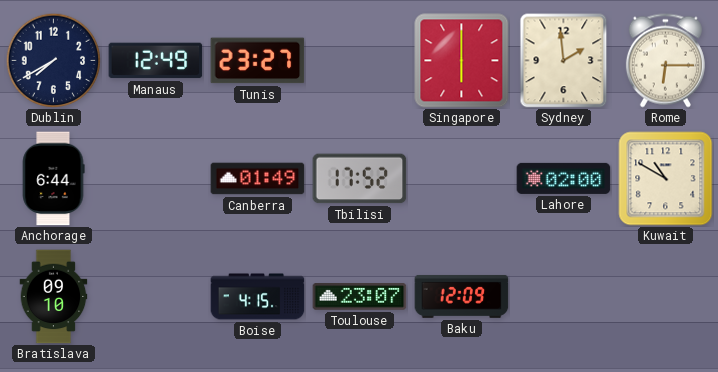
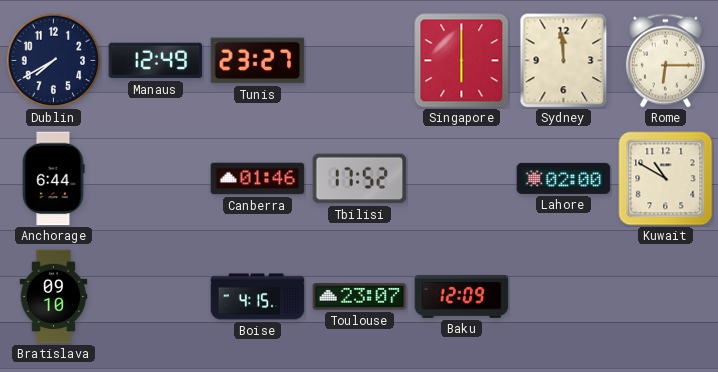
Sydney: 1:59 -> 11:59 (564, 61)
Canberra: 01:49 -> 01:46 (258, 179)
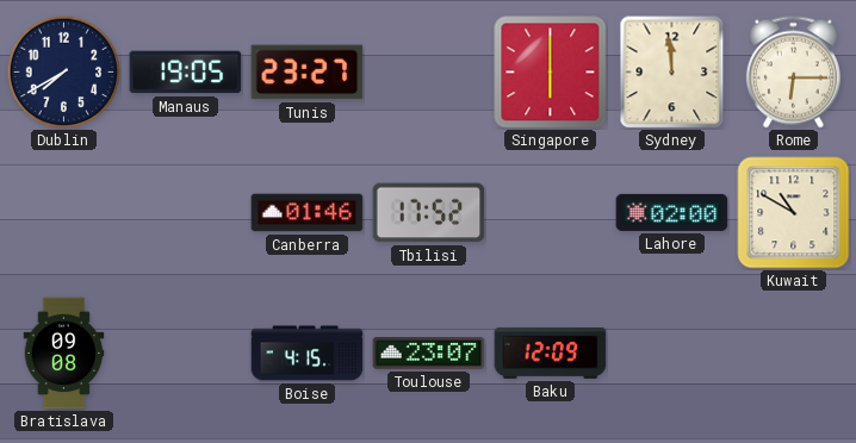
Manaus: 12:49 -> 19:05 (186, 73)
Anchorage: 6:44 -> none (53, 179)
Bratislava: 09:10 -> 09:08 (64, 354)
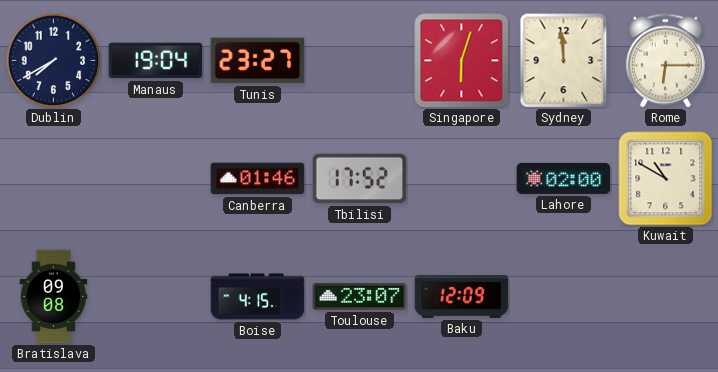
Manaus: 19:05 -> 19:04 (156, 61)
Singapore: 6:00 -> 6:03 (462, 61)
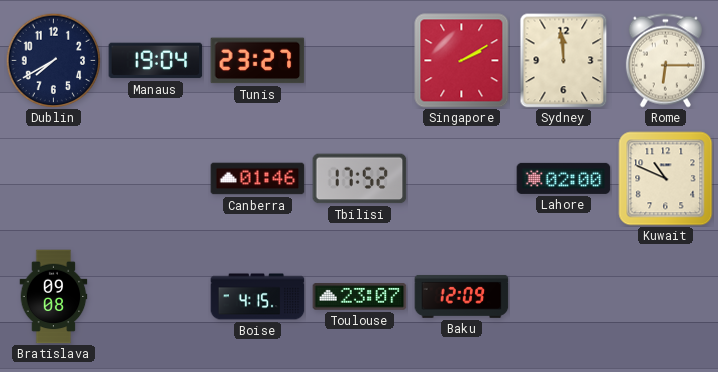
Singapore: 6:03 -> 2:10 (462, 61)
Kuwait: 10:50 -> 10:49 (666, 179)
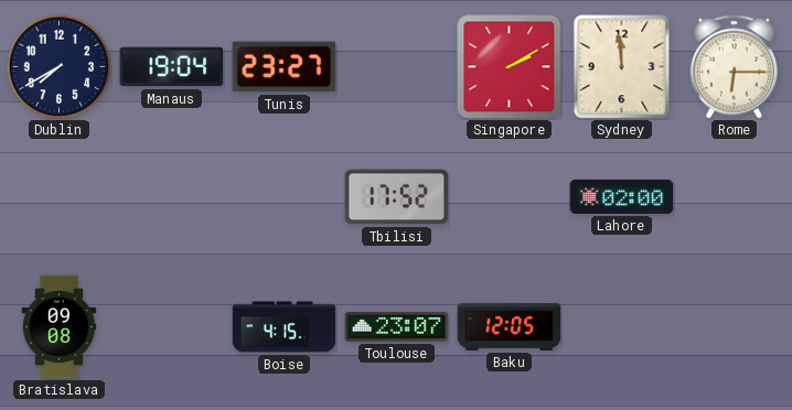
Canberra: 01:46 -> none (258, 179)
Kuwait: 10:49 -> none (666, 179)
Baku: 12:09 -> 12:05 (510, 326)
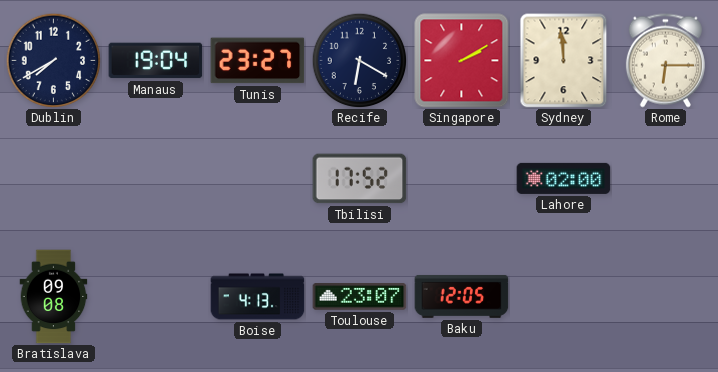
Recife: none -> 6:20 (359, 60)
Boise: 4:15 -> 4:13 (258, 297)
